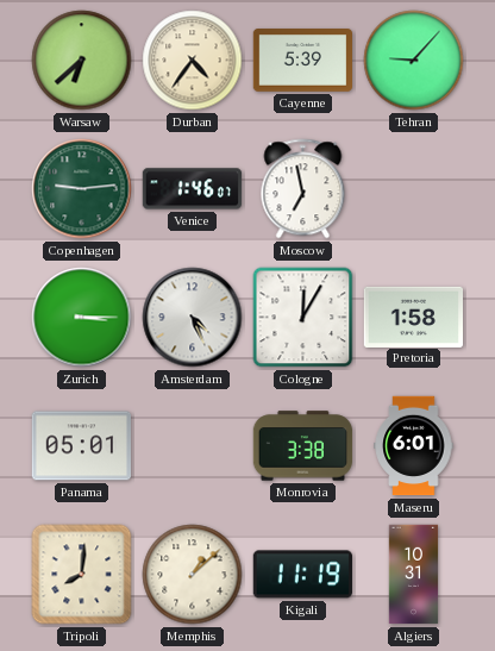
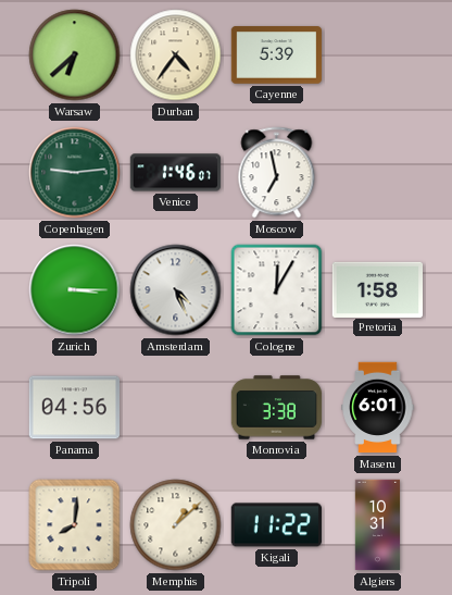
Tehran: 9:07 -> none (414, 61)
Panama: 05:01 -> 04:56 (74, 408)
Kigali: 11:19 -> 11:22 (276, 525)
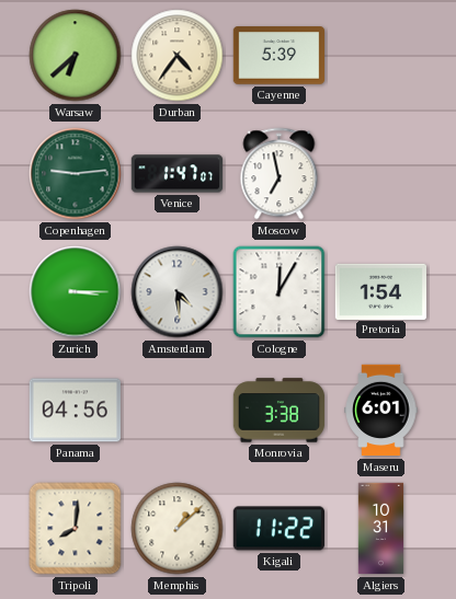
Venice: 1:46 -> 1:47 (178, 174)
Amsterdam: 4:26 -> 4:29 (178, 292)
Pretoria: 1:58 -> 1:54 (381, 291)
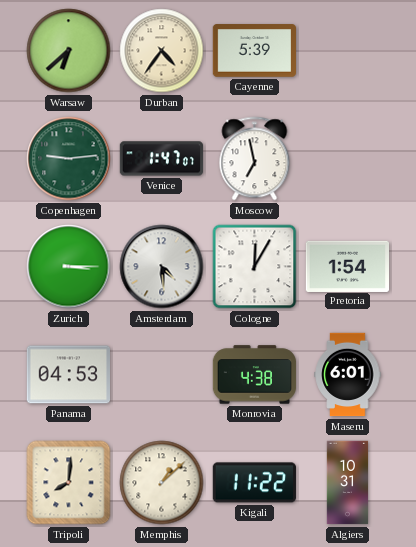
Panama: 04:56 -> 04:53 (68, 375)
Monrovia: 3:38 -> 4:38 (255, 375)
